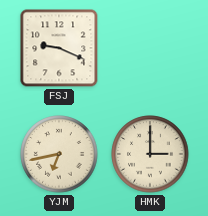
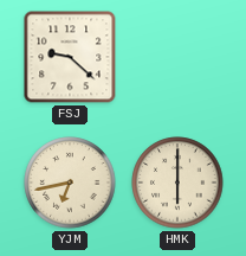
FSJ: 9:19 -> 9:22 (70, 57)
HMK: 3:00 -> 6:00 (177, 183)
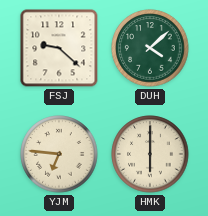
DUH: none -> 4:08 (150, 48)
YJM: 6:43 -> 6:46 (59, 154)
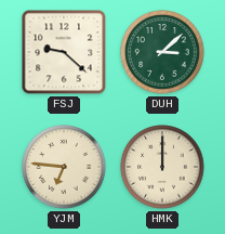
DUH: 4:08 -> 3:08 (162, 52)
HMK: 6:00 -> 12:00 (162, 167)
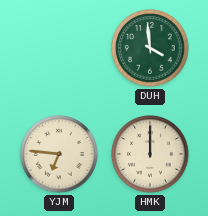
FSJ: 9:22 -> none (64, 52)
DUH: 3:08 -> 3:59 (150, 48)
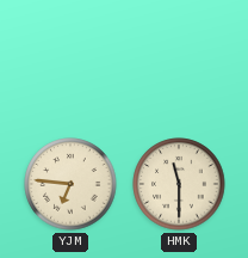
DUH: 3:59 -> none (150, 48)
HMK: 12:00 -> 11:30 (179, 184)
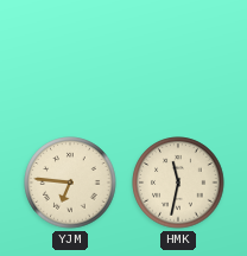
HMK: 11:30 -> 11:32 (178, 183)
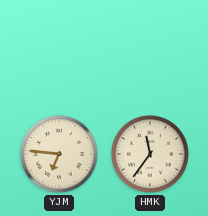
HMK: 11:32 -> 11:36 (150, 154)
